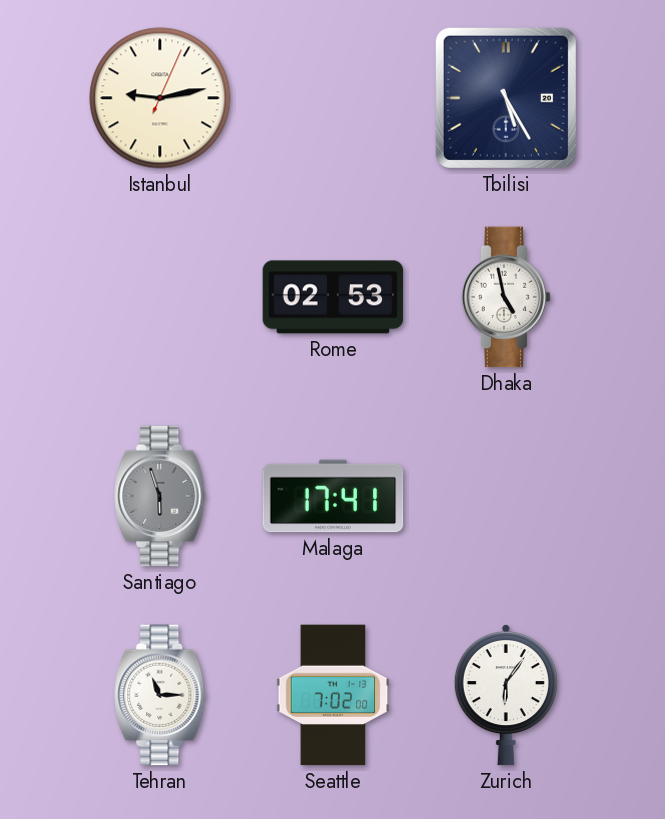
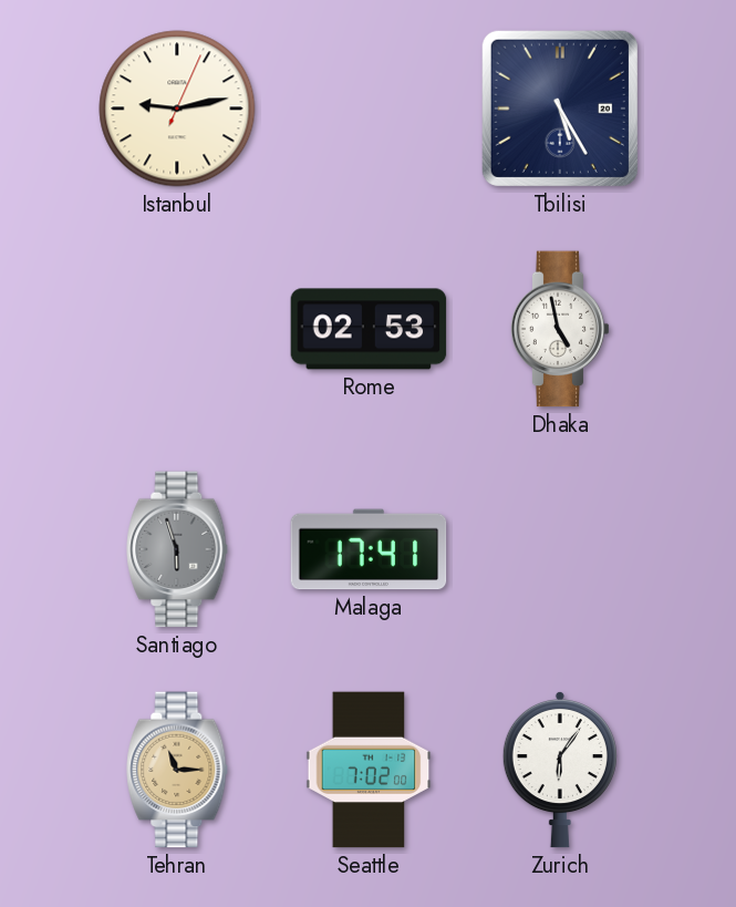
Tehran dial: white -> champagne (177, 770)
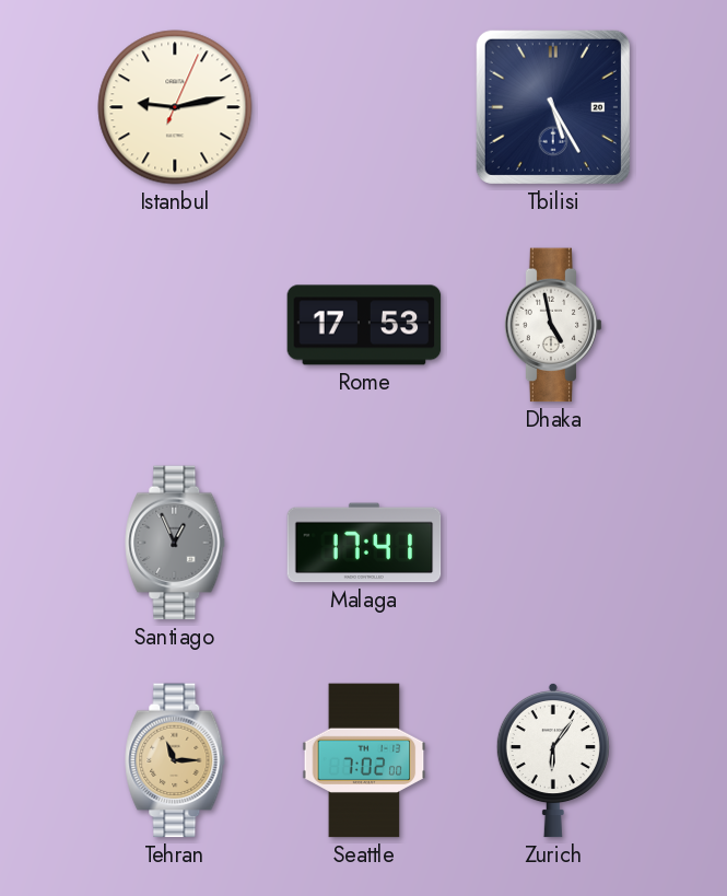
Rome: 02:53 -> 17:53 (364, 325)
Santiago: 5:57 -> 12:56 (175, 543)
